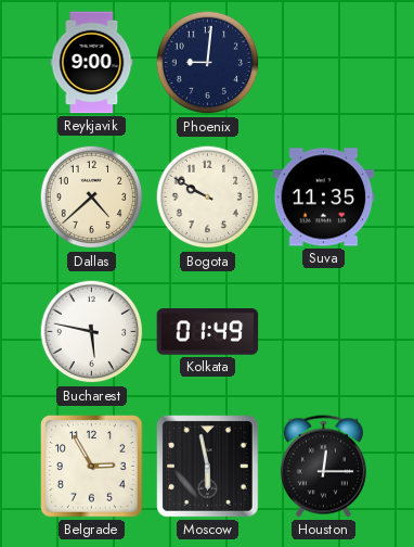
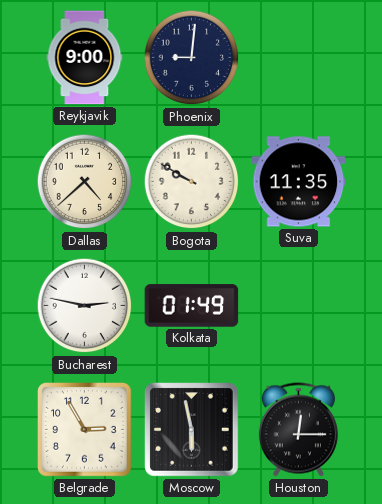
Bucharest: 5:47 -> 2:47 (85, 306)
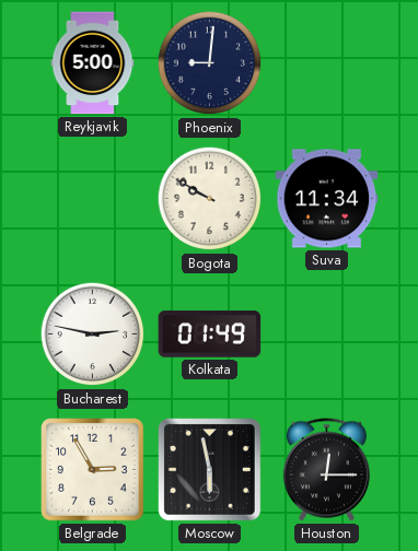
Reykjavik: 9:00 -> 5:00 (93, 63)
Dallas: 4:38 -> none (85, 182)
Suva: 11:35 -> 11:34 (327, 199)
